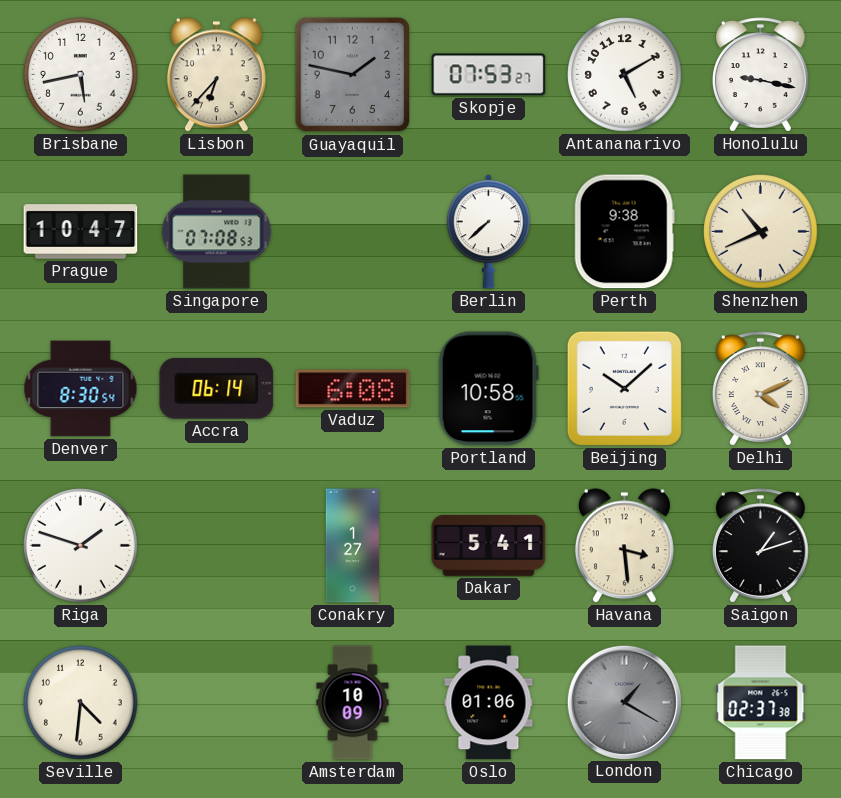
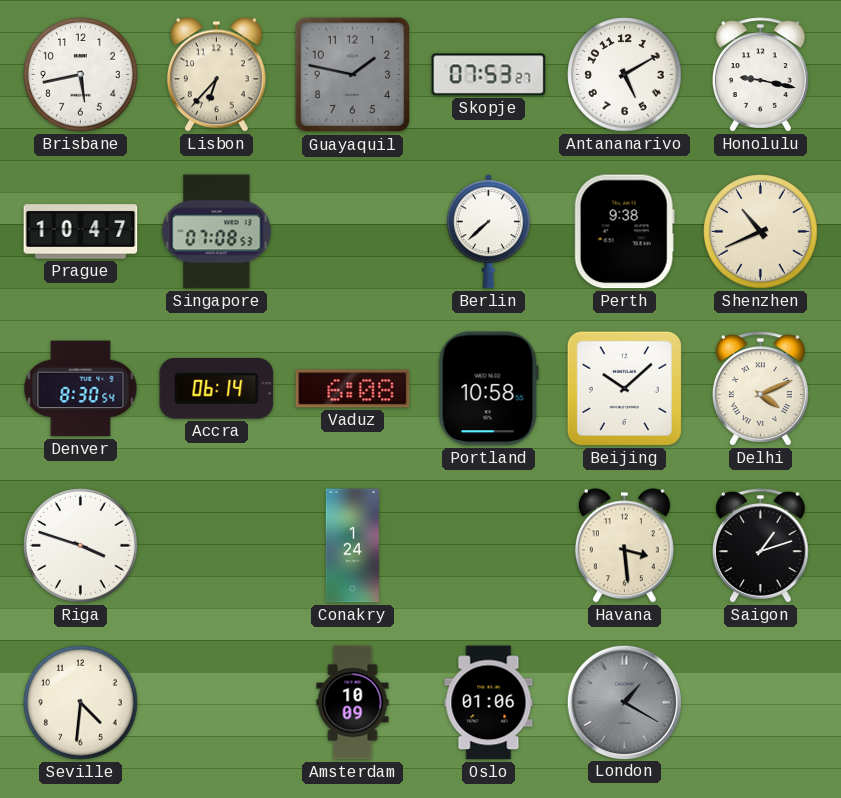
Riga: 1:48 -> 3:48 (81, 546)
Conakry: 1:27 -> 1:24 (352, 546)
Dakar: 5:41 -> none (489, 545)
Chicago: 02:37 -> none (761, 703)
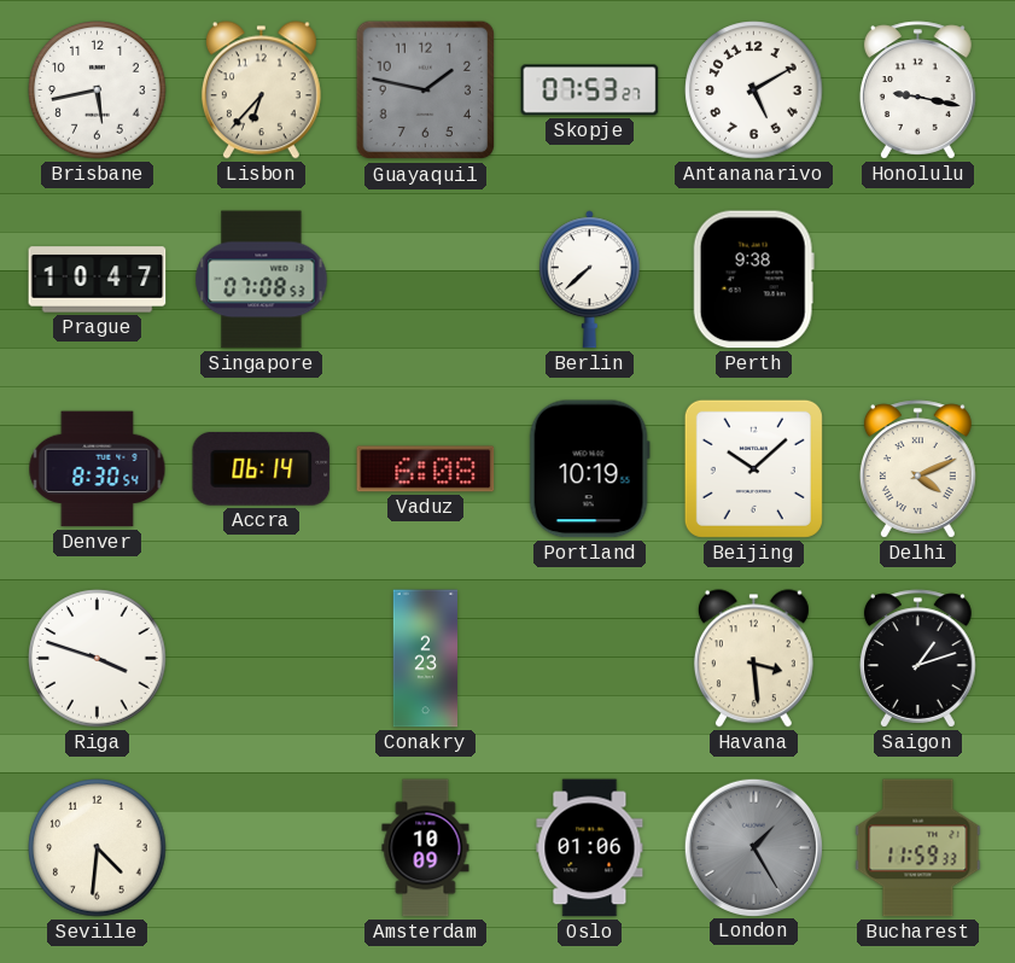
Shenzhen: 10:41 -> none (761, 232)
Portland: 10:58 -> 10:19 (589, 469)
Conakry: 1:24 -> 2:23 (425, 659)
London: 1:20 -> 1:25 (753, 847)
Bucharest: none -> 11:59 (918, 848)
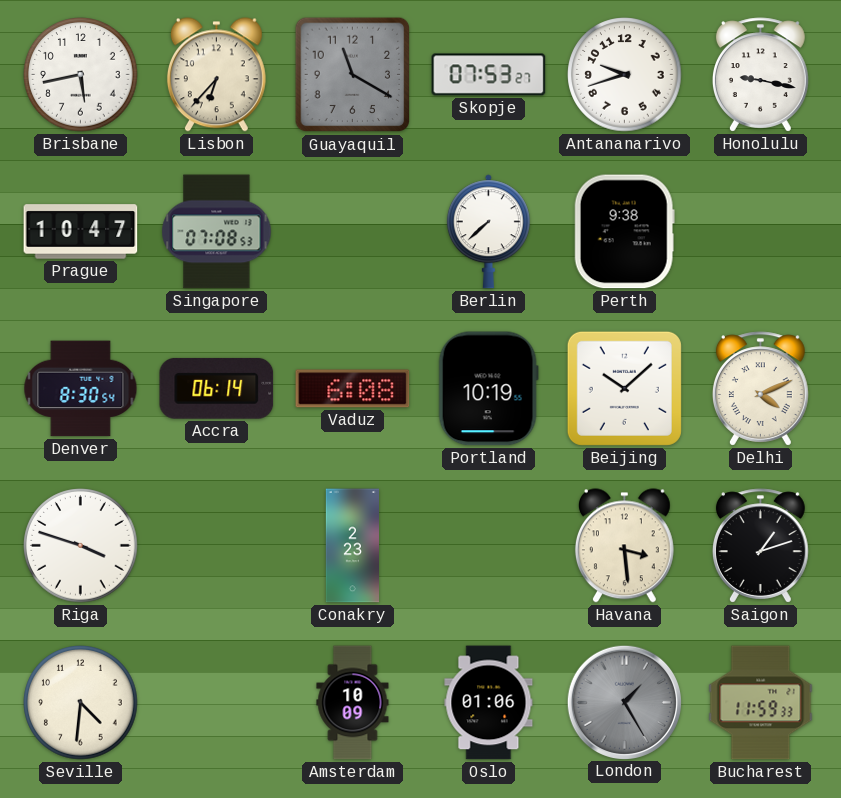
Guayaquil: 1:47 -> 11:20 (353, 75)
Antananarivo: 5:10 -> 9:42 (625, 75)
